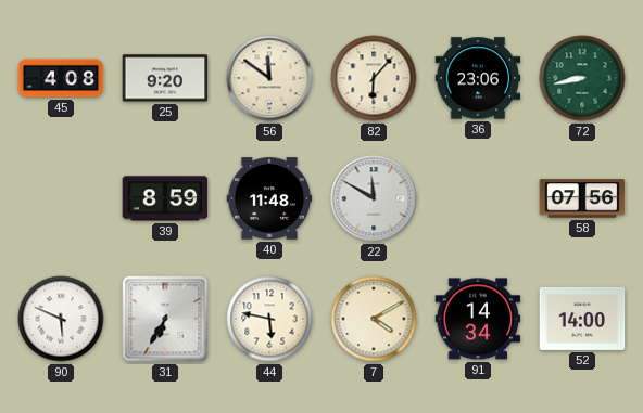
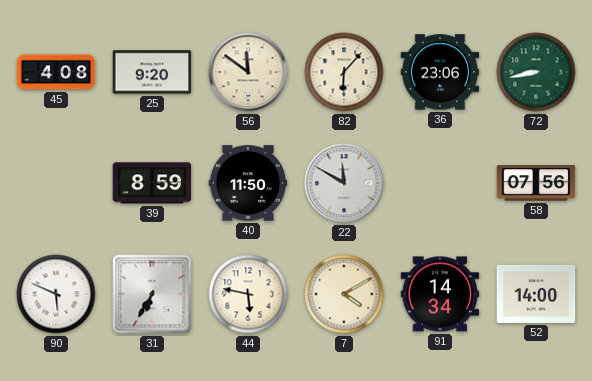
40: 11:48 -> 11:50 (248, 183)
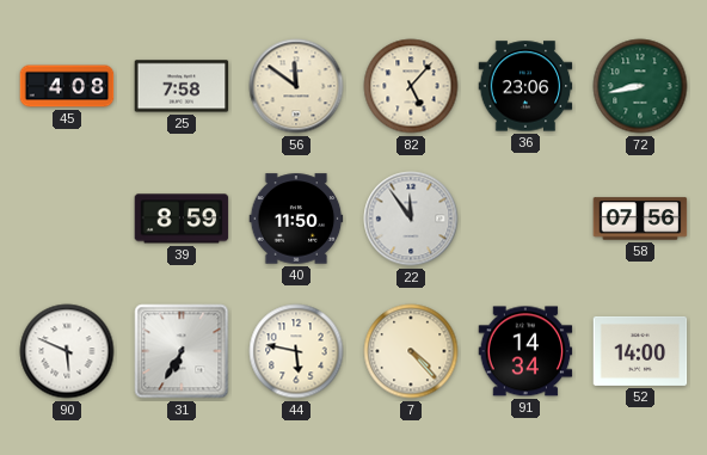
25: 9:20 -> 7:58 (182, 86)
82: 6:07 -> 5:07 (411, 86)
22: 11:50 -> 11:54 (411, 219)
7: 4:10 -> 4:23 (411, 351)
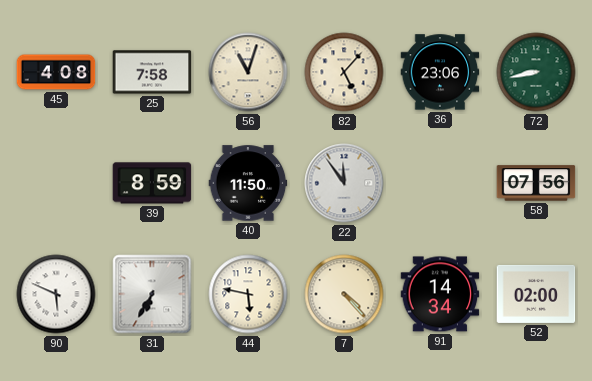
56: 11:51 -> 11:03 (248, 72)
52: 14:00 -> 02:00 (536, 294)
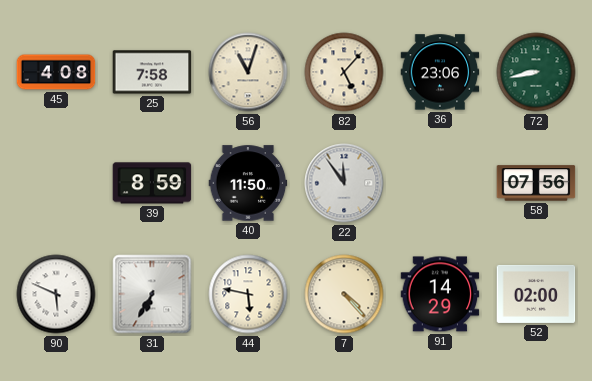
91: 14:34 -> 14:29 (440, 294)
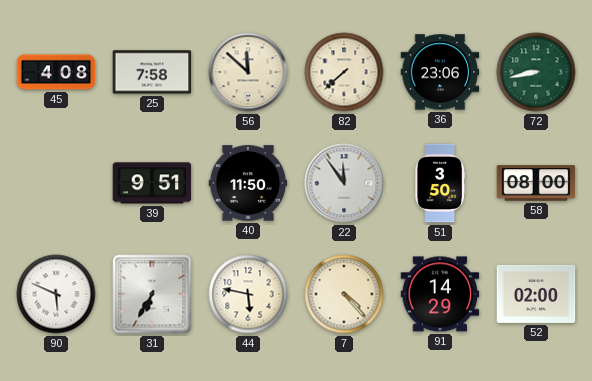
56: 11:03 -> 11:52 (248, 72)
82: 5:07 -> 7:38 (344, 72)
39: 8:59 -> 9:51 (152, 183)
51: none -> 3:50 (440, 183)
58: 07:56 -> 08:00 (536, 183)
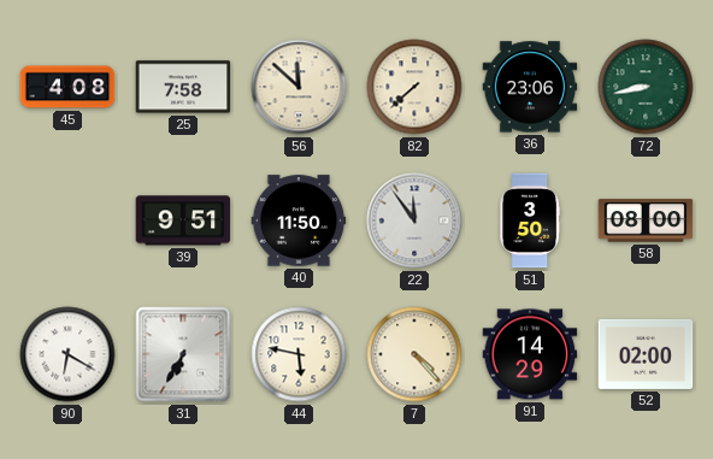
90: 5:49 -> 6:20 (67, 354)
